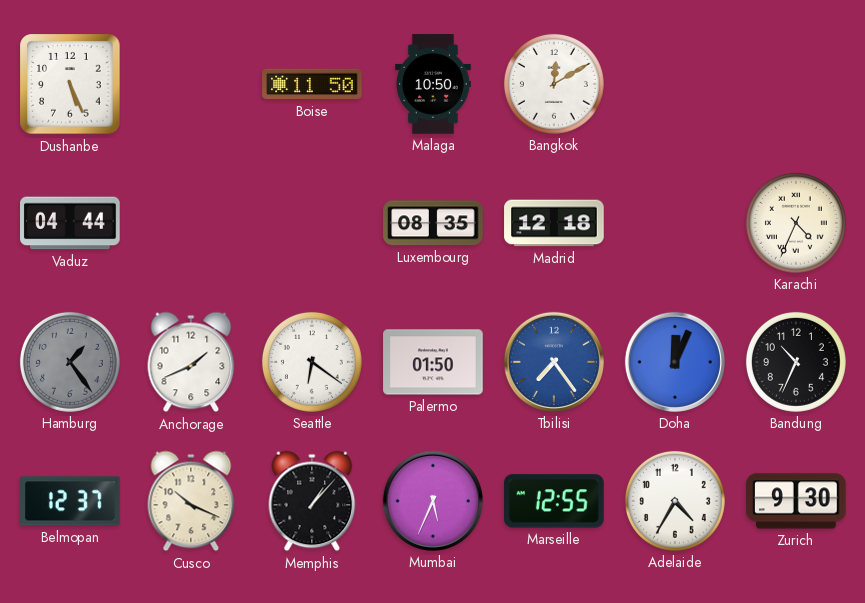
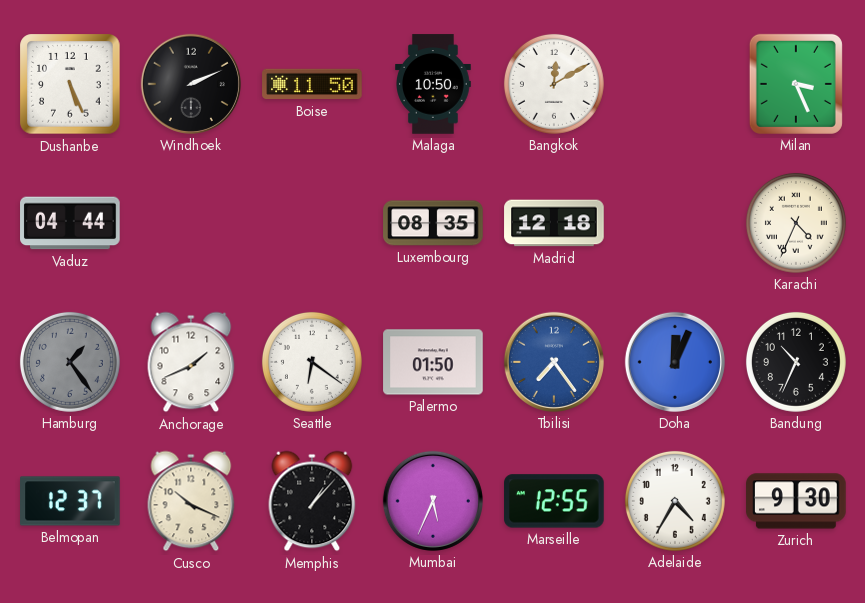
Windhoek: none -> 2:11 (191, 84)
Milan: none -> 3:26 (796, 84)
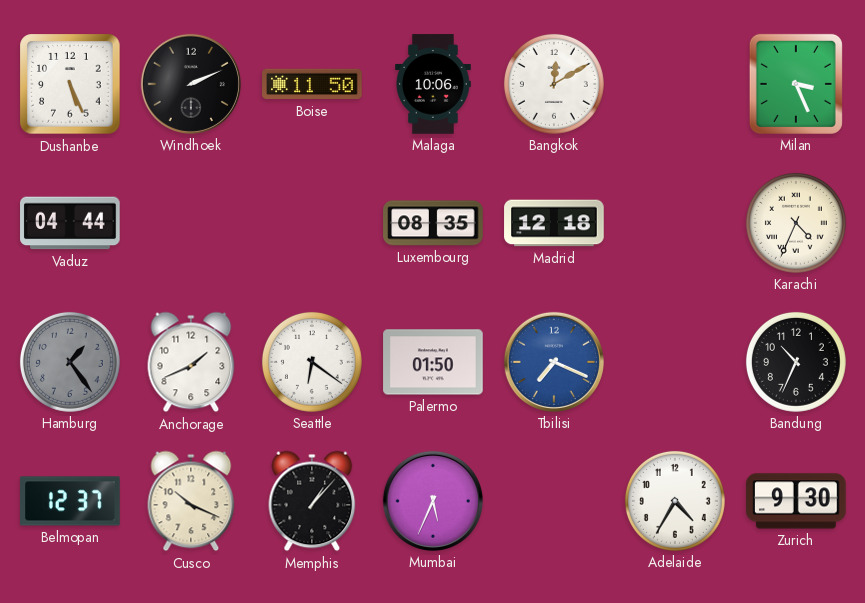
Malaga: 10:50 -> 10:06 (434, 84)
Tbilisi: 7:24 -> 7:19 (554, 362)
Doha: 12:04 -> none (675, 362)
Marseille: 12:55 -> none (554, 501)
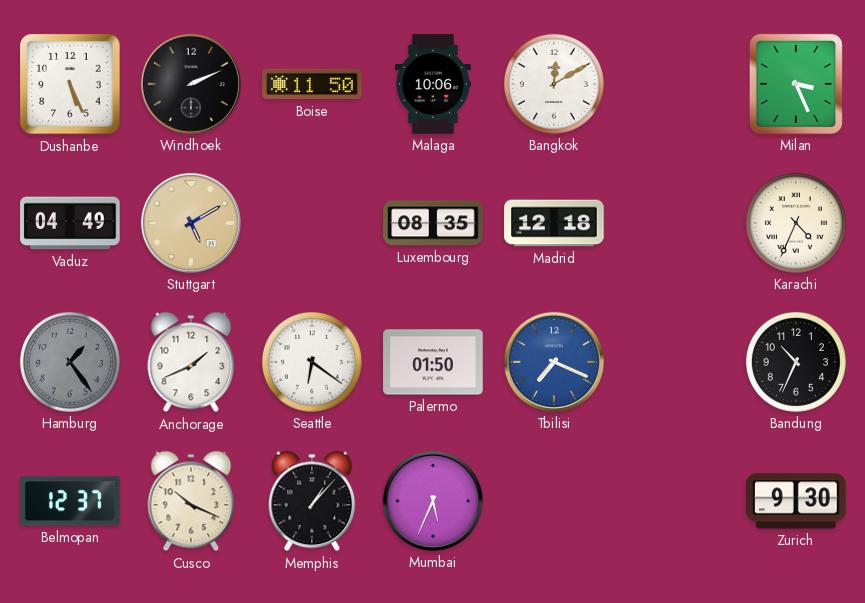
Vaduz: 04:44 -> 04:49 (70, 223)
Stuttgart: none -> 5:10 (191, 223)
Adelaide: 4:35 -> none (675, 501)
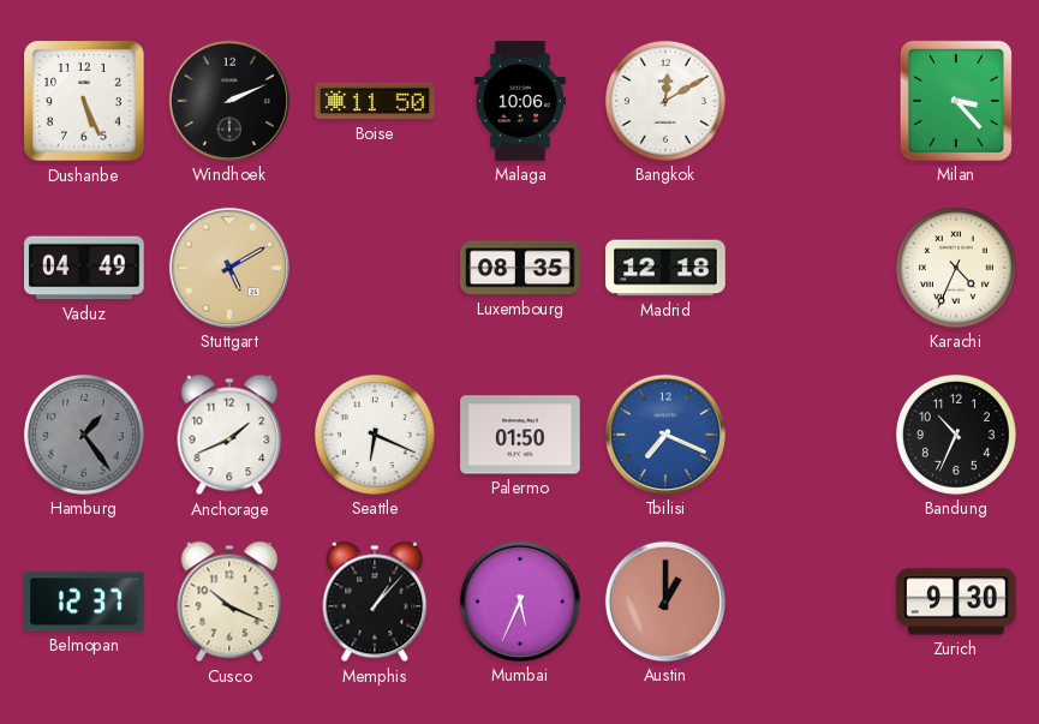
Milan: 3:26 -> 3:23 (956, 101)
Seattle: 6:21 -> 6:19 (375, 435)
Austin: none -> 1:00 (665, 602)
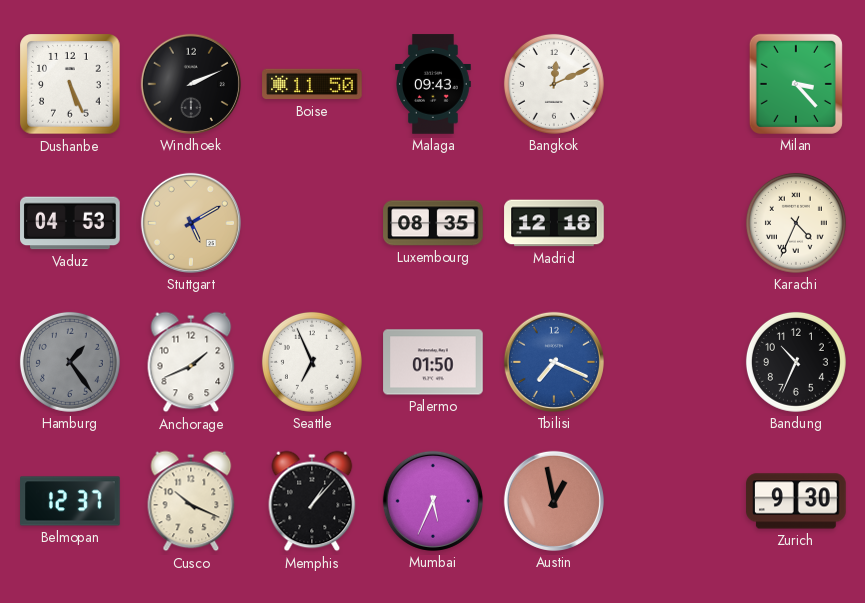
Malaga: 10:06 -> 09:43 (434, 84)
Bangkok: 12:10 -> 12:11 (554, 84)
Vaduz: 04:49 -> 04:53 (70, 223)
Seattle: 6:19 -> 6:56 (312, 362)
Austin: 1:00 -> 12:58 (554, 501)
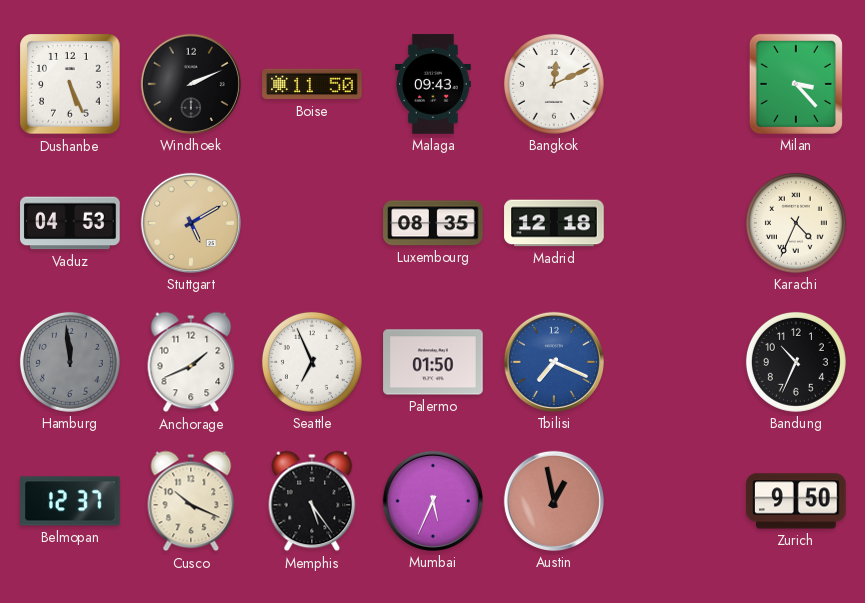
Hamburg: 1:24 -> 11:59 (70, 362)
Memphis: 1:07 -> 5:24 (312, 501)
Zurich: 9:30 -> 9:50 (796, 501)
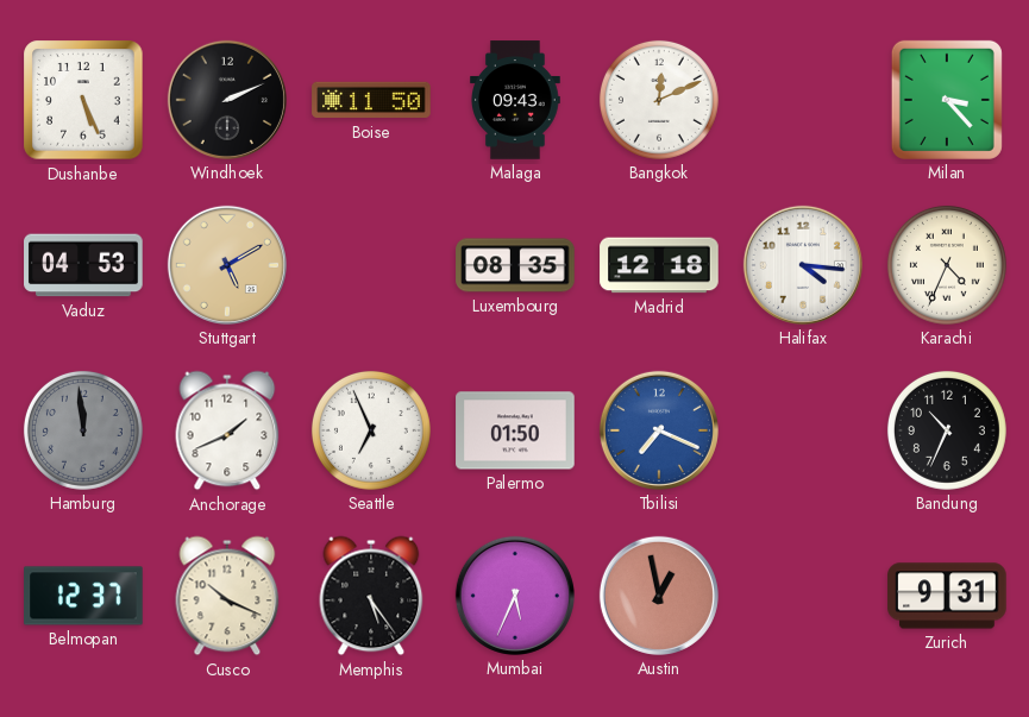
Halifax: none -> 4:16 (803, 265)
Zurich: 9:50 -> 9:31 (947, 596)
